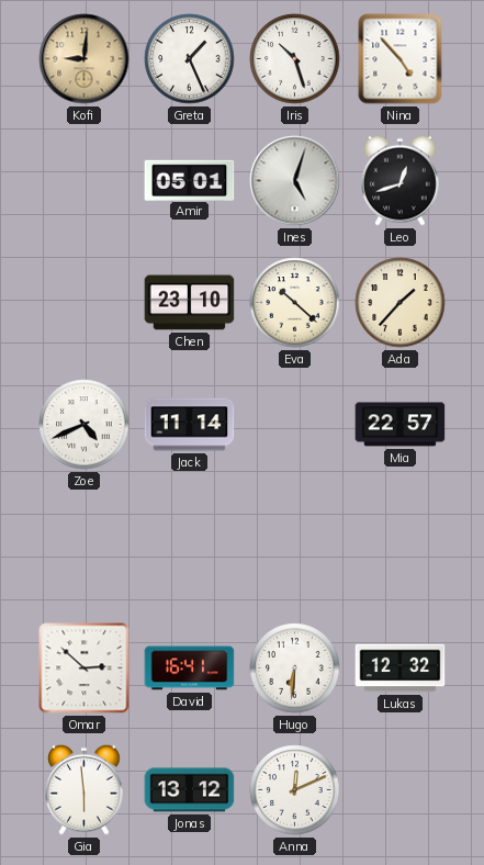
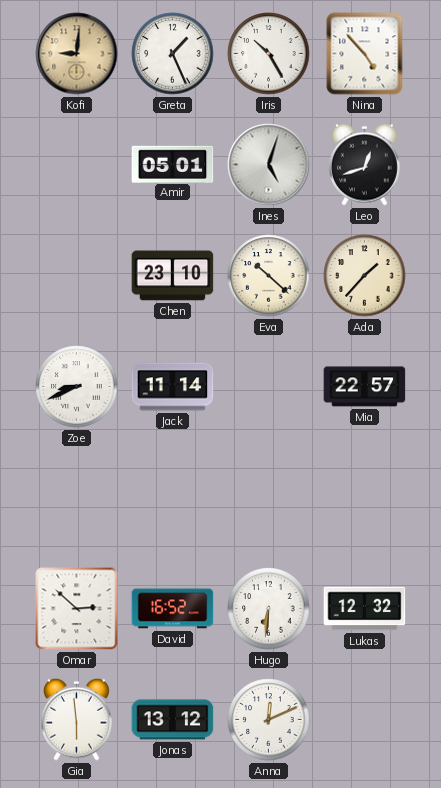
Iris: 10:27 -> 10:25 (269, 54)
Zoe: 4:41 -> 8:41 (77, 387)
David: 16:41 -> 16:52 (173, 609)
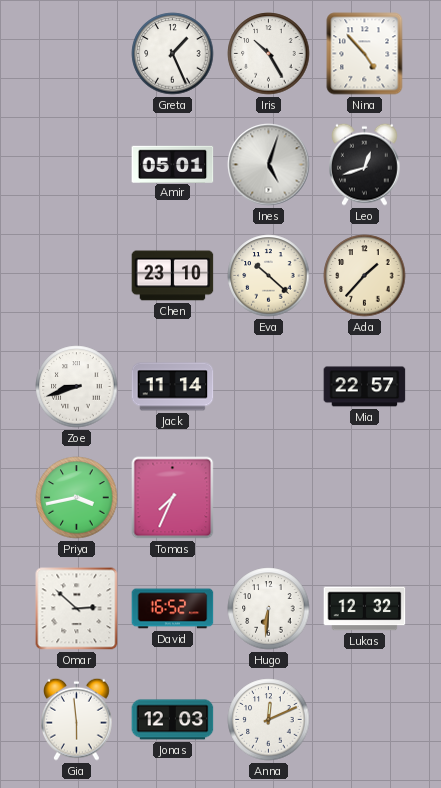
Kofi: 9:01 -> none (77, 54)
Zoe: 8:41 -> 8:42 (77, 387)
Priya: none -> 3:43 (77, 498)
Tomas: none -> 7:34 (173, 498)
Jonas: 13:12 -> 12:03 (173, 720)
